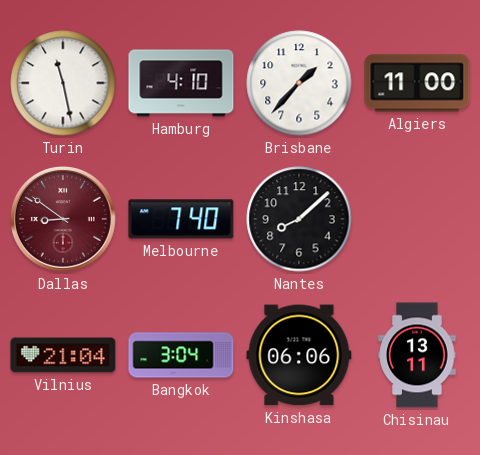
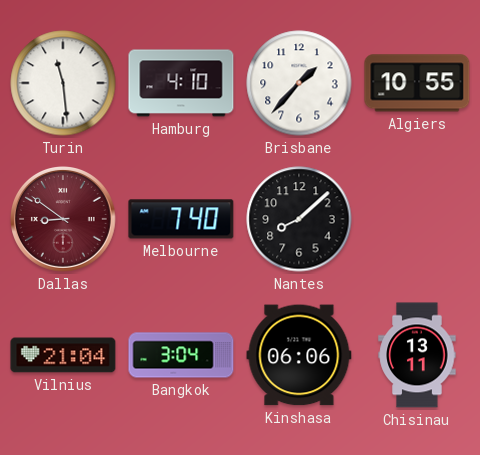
Turin: 11:28 -> 11:29 (63, 83)
Algiers: 11:00 -> 10:55 (417, 83)
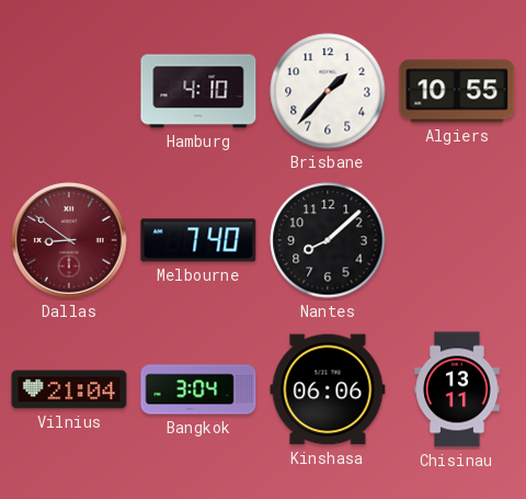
Turin: 11:29 -> none (63, 83)
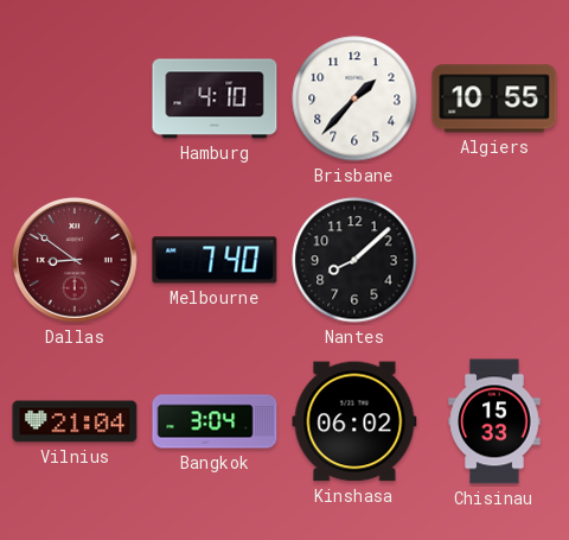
Kinshasa: 06:06 -> 06:02 (354, 421)
Chisinau: 13:11 -> 15:33 (494, 421)
